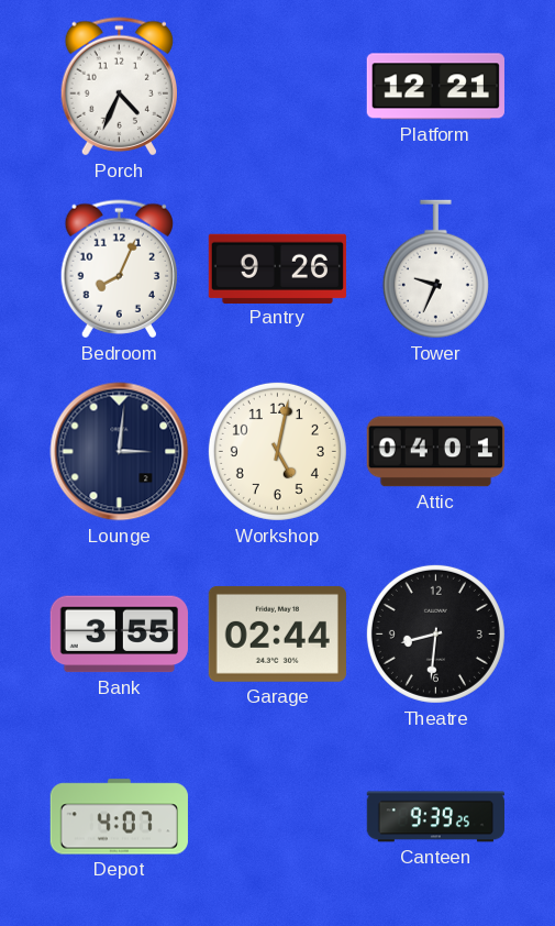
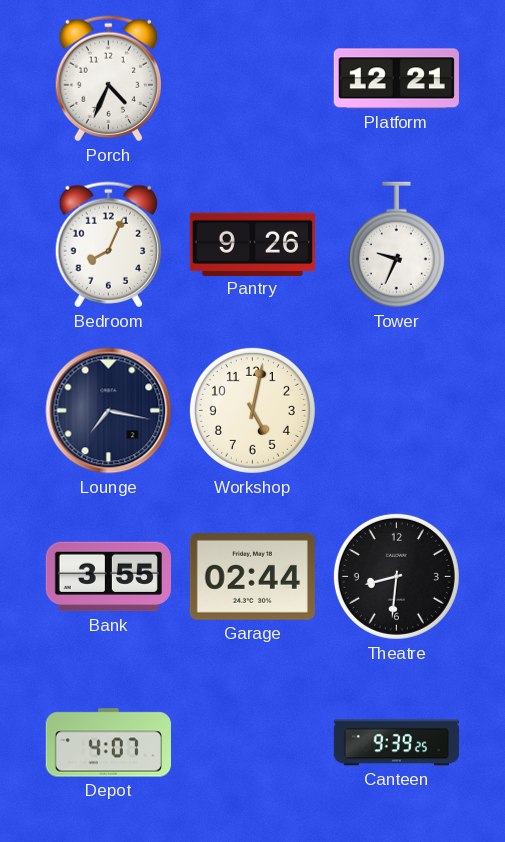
Lounge: 3:01 -> 7:17 (109, 411)
Attic: 04:01 -> none (435, 452)
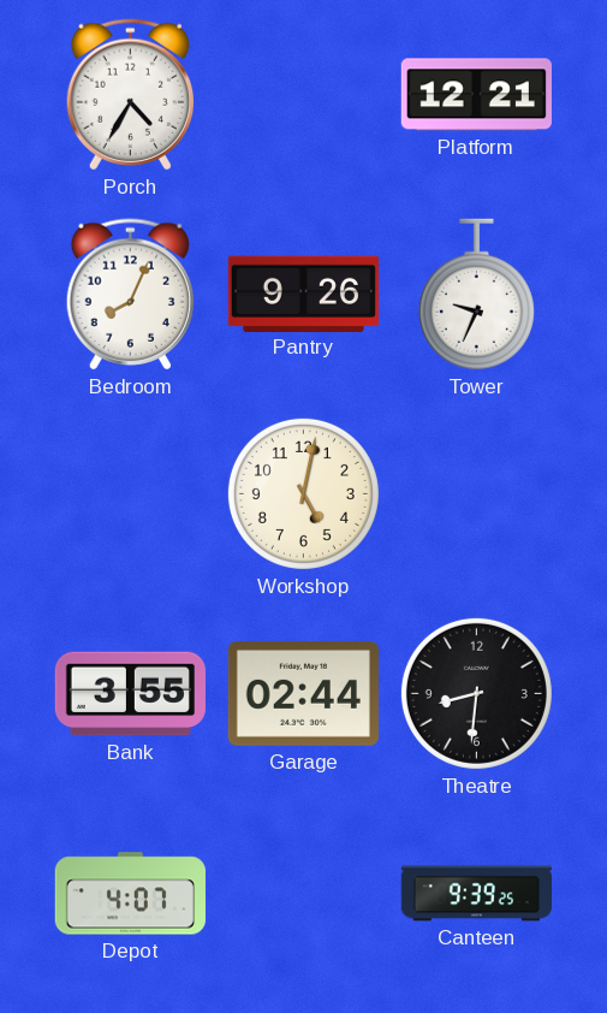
Porch: 4:34 -> 4:35 (130, 95)
Lounge: 7:17 -> none (109, 411)
